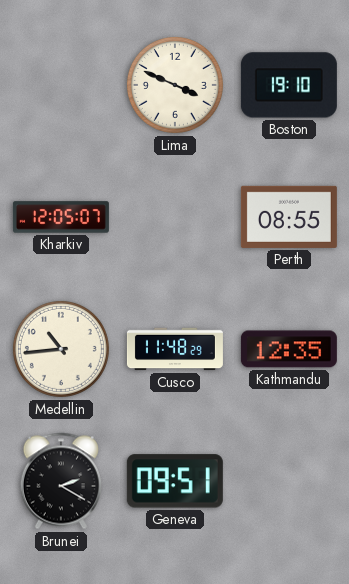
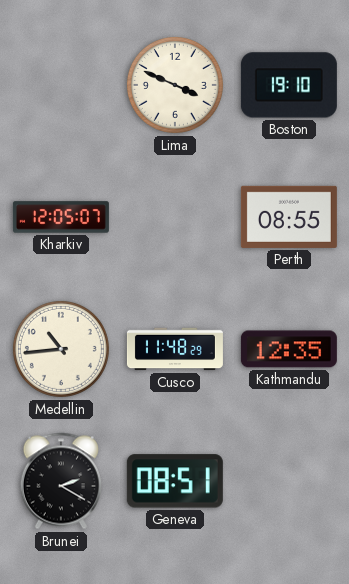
Geneva: 09:51 -> 08:51 (175, 481)
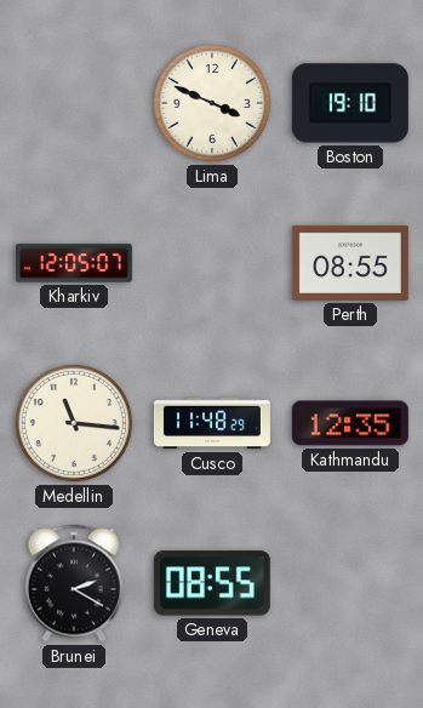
Medellin: 10:44 -> 11:16 (74, 423)
Geneva: 08:51 -> 08:55 (212, 583)
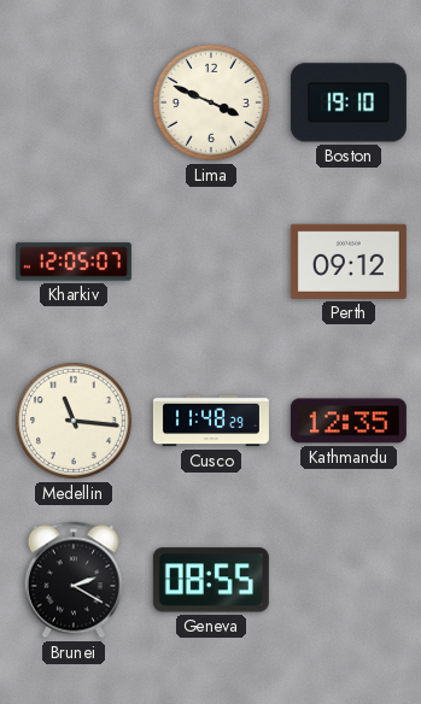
Perth: 08:55 -> 09:12 (349, 262)
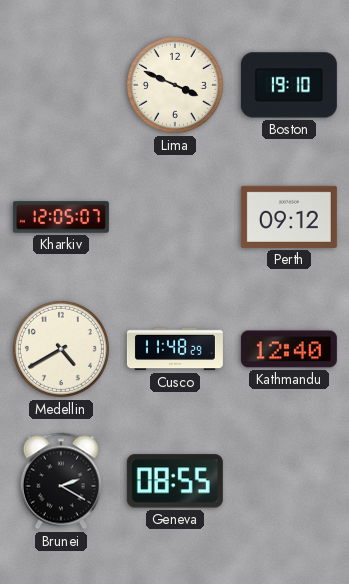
Medellin: 11:16 -> 4:40 (61, 349)
Kathmandu: 12:35 -> 12:40 (289, 349)
